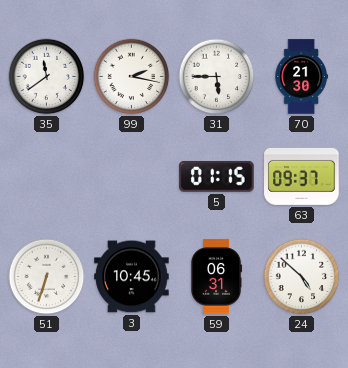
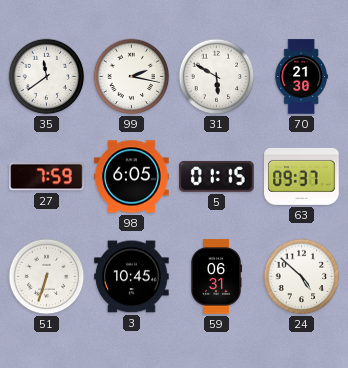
31: 5:45 -> 5:50 (217, 77)
27: none -> 7:59 (47, 177)
98: none -> 6:05 (132, 177)
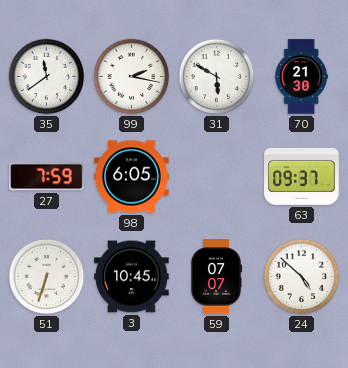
5: 01:15 -> none (217, 177)
59: 06:31 -> 07:07 (216, 277)
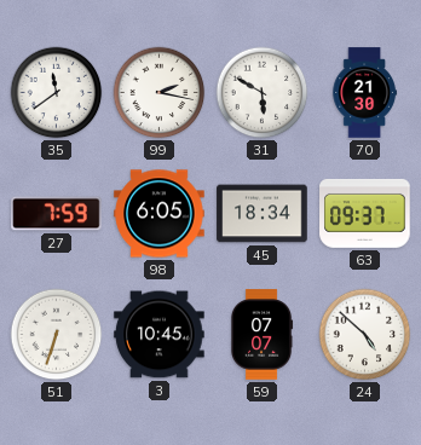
45: none -> 18:34 (263, 214)
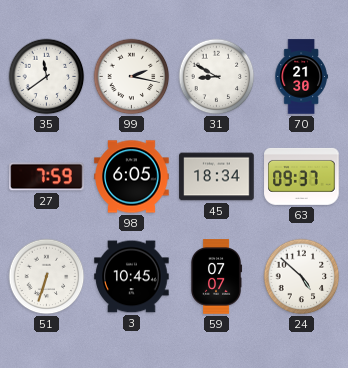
31: 5:50 -> 8:50 (217, 77)
